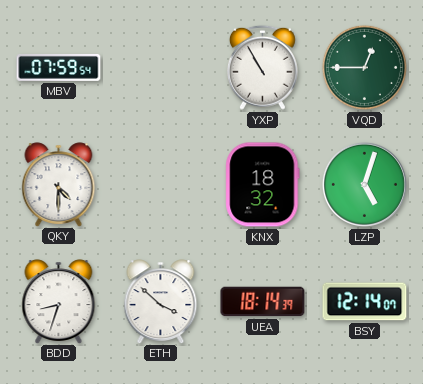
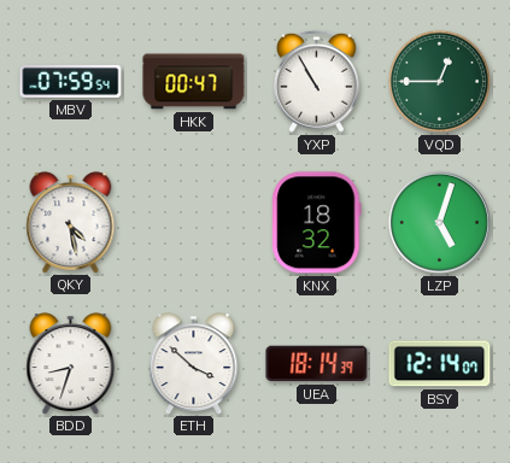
HKK: none -> 00:47 (194, 82)
QKY: 4:30 -> 4:28 (71, 222)
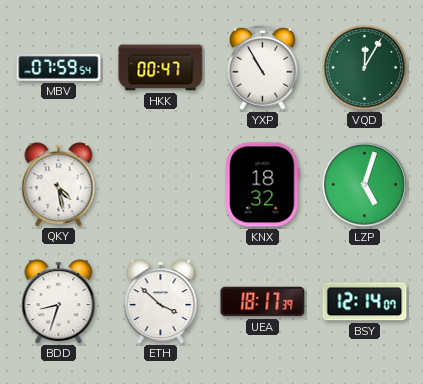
VQD: 12:45 -> 12:05 (364, 67)
UEA: 18:14 -> 18:17 (263, 302)
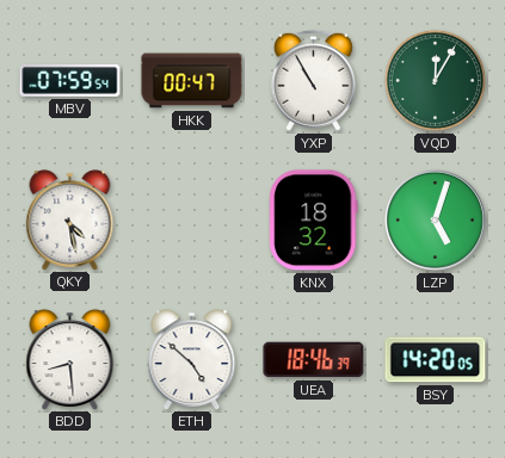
BDD: 8:33 -> 8:29 (70, 359)
ETH: 3:52 -> 4:52 (192, 359)
UEA: 18:17 -> 18:46 (314, 360)
BSY: 12:14 -> 14:20 (436, 360)
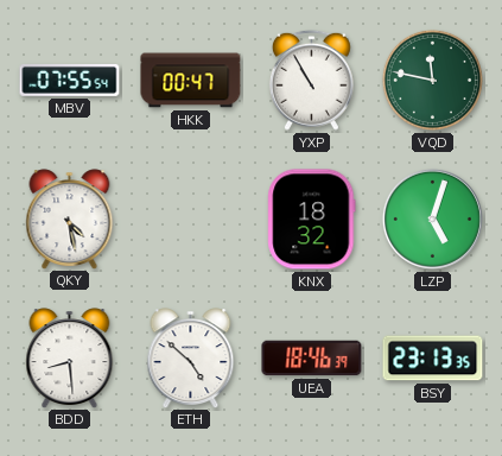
MBV: 07:59 -> 07:55 (70, 80)
VQD: 12:05 -> 11:47 (432, 80)
BSY: 14:20 -> 23:13 (433, 359)
